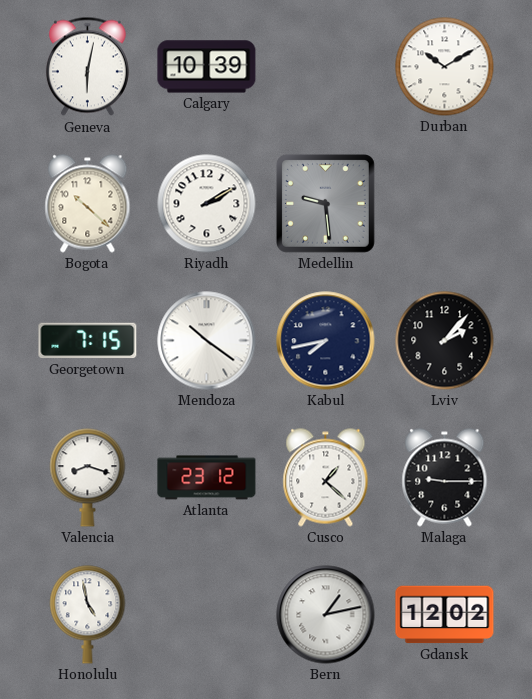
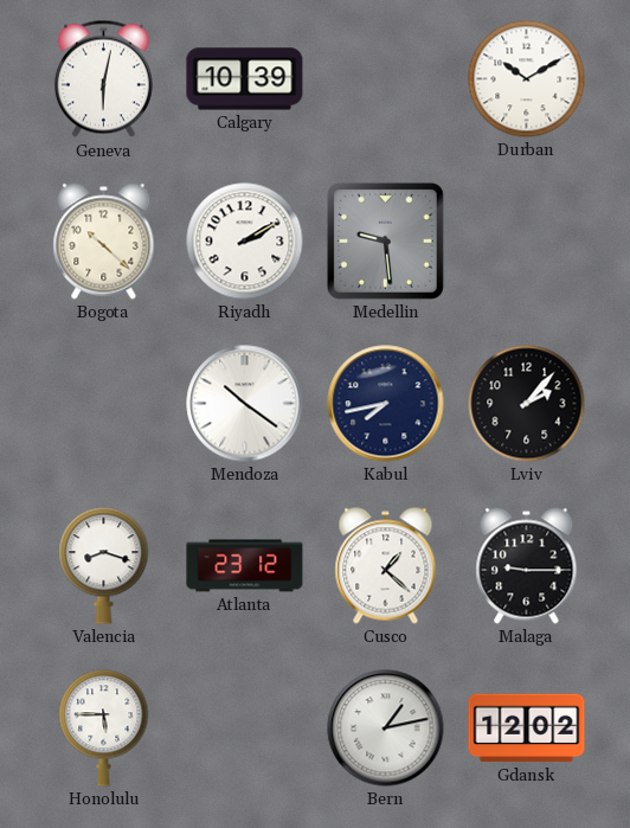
Georgetown: 7:15 -> none (88, 341)
Honolulu: 4:58 -> 5:45 (104, 728)
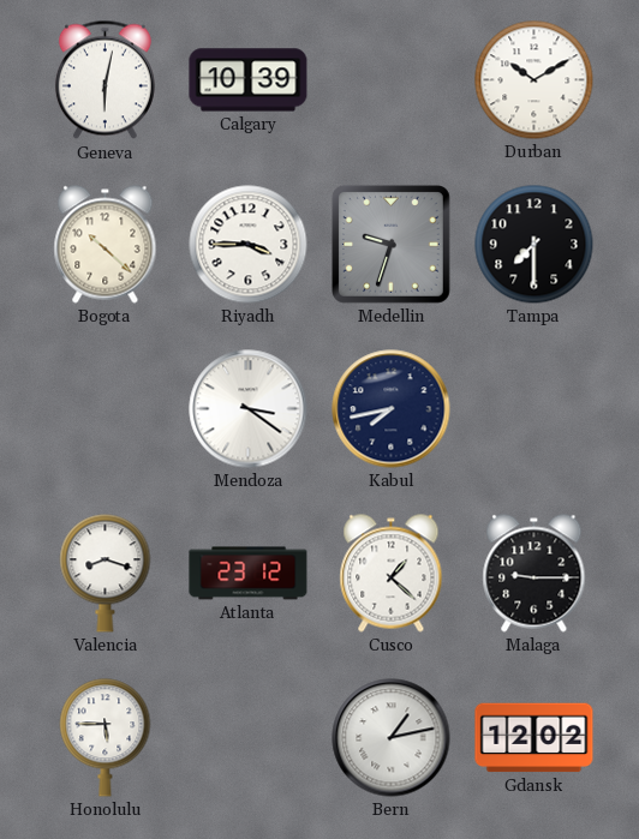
Riyadh: 2:10 -> 3:45 (249, 245)
Medellin: 9:29 -> 9:33 (390, 244)
Tampa: none -> 7:30 (535, 245)
Mendoza: 10:21 -> 3:21 (249, 409)
Lviv: 2:07 -> none (527, 404)
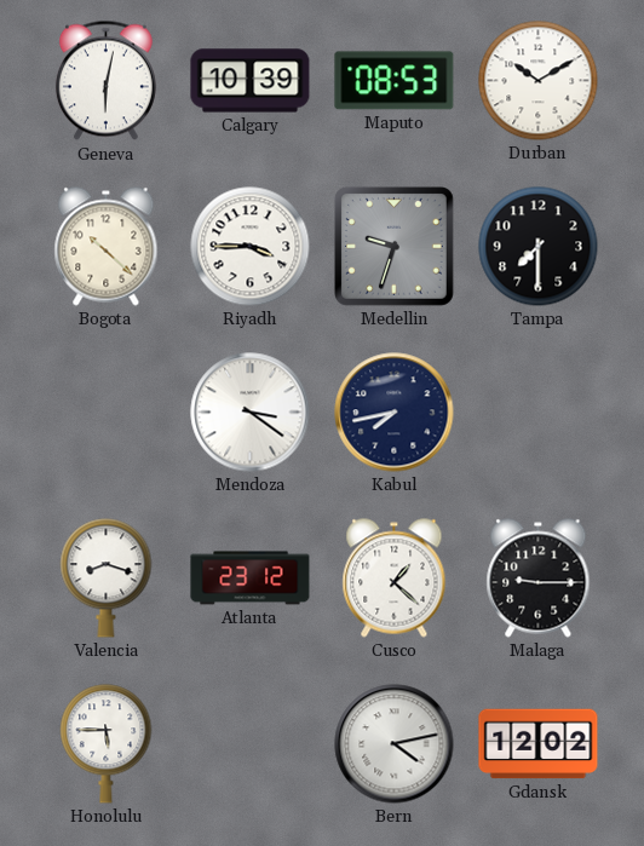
Maputo: none -> 08:53 (395, 81)
Bern: 1:13 -> 4:13 (395, 744)
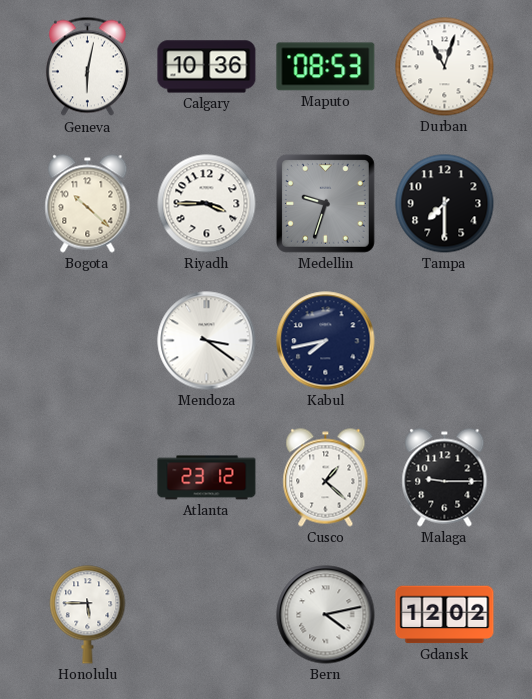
Calgary: 10:39 -> 10:36 (207, 67)
Durban: 10:10 -> 11:03 (445, 67)
Valencia: 8:18 -> none (107, 579)
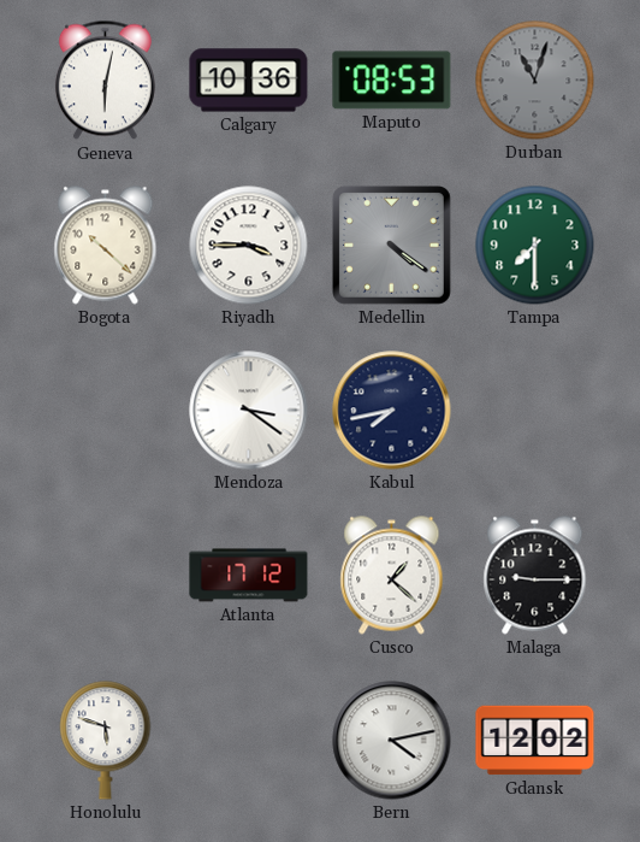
Durban dial: white -> grey (535, 81)
Medellin: 9:33 -> 4:21 (391, 245)
Tampa dial: black -> green (535, 246)
Atlanta: 23:12 -> 17:12 (249, 576)
Honolulu: 5:45 -> 5:48 (106, 741)
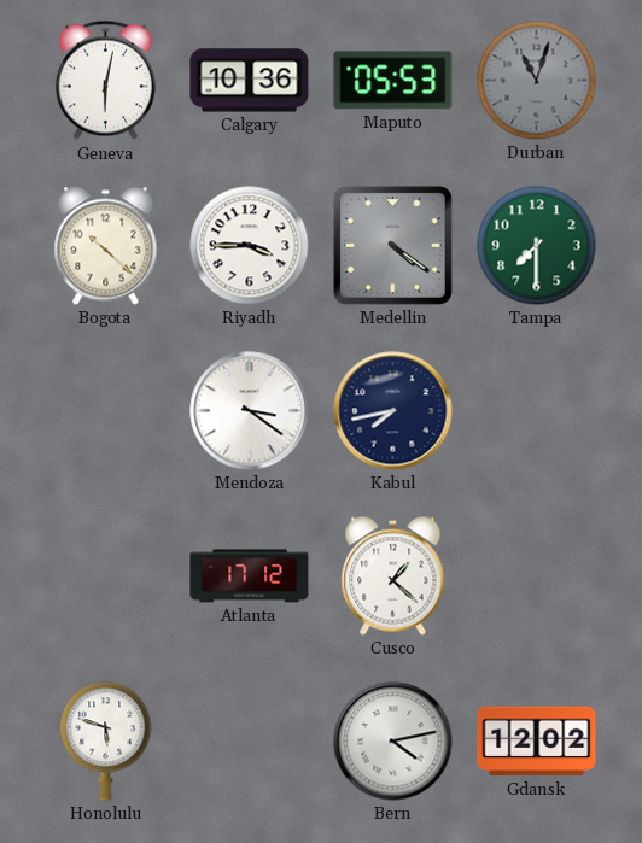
Maputo: 08:53 -> 05:53 (393, 81)
Malaga: 9:15 -> none (535, 576)
